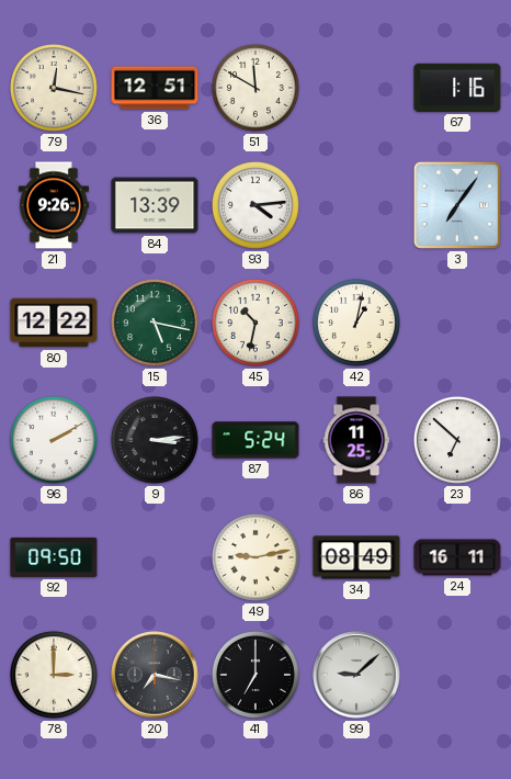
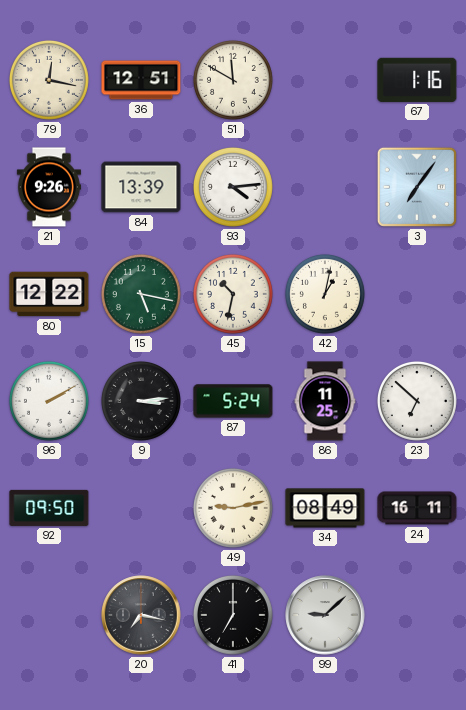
78: 3:00 -> none (54, 675)
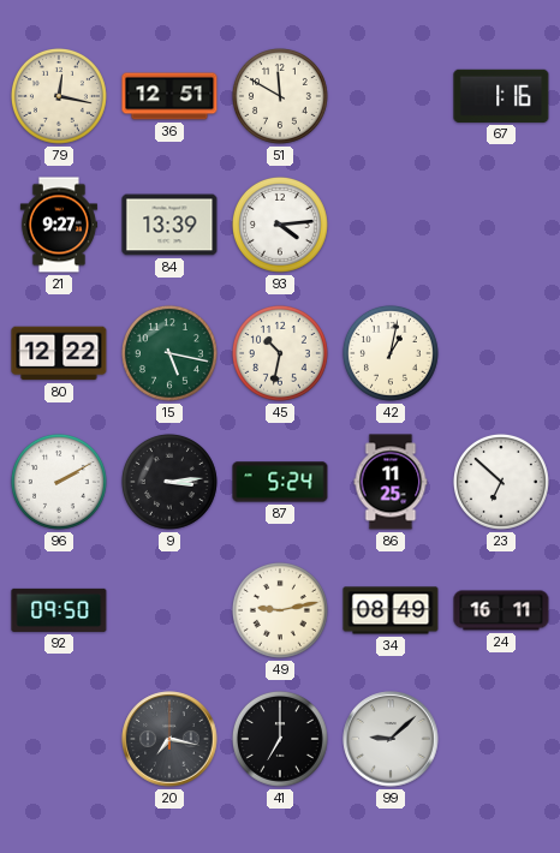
21: 9:26 -> 9:27 (59, 225)
3: 7:06 -> none (417, 187)
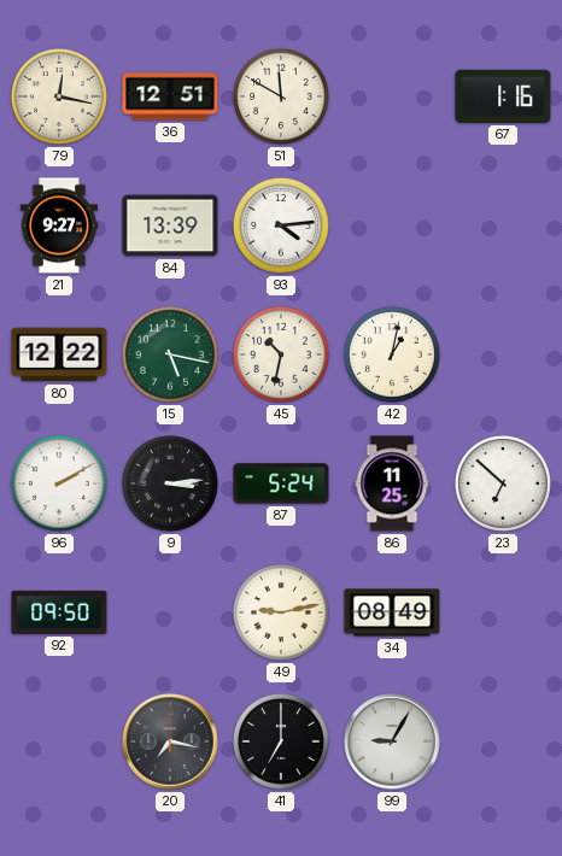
24: 16:11 -> none (501, 610)
99: 9:08 -> 9:05 (392, 741)
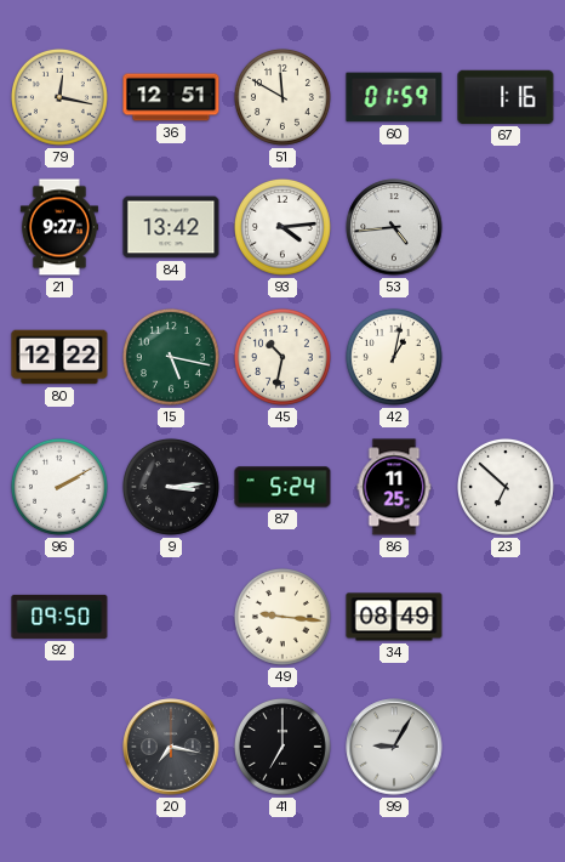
60: none -> 01:59 (394, 97)
84: 13:39 -> 13:42 (171, 227)
53: none -> 4:44 (394, 227)
49: 9:13 -> 9:16 (282, 617)
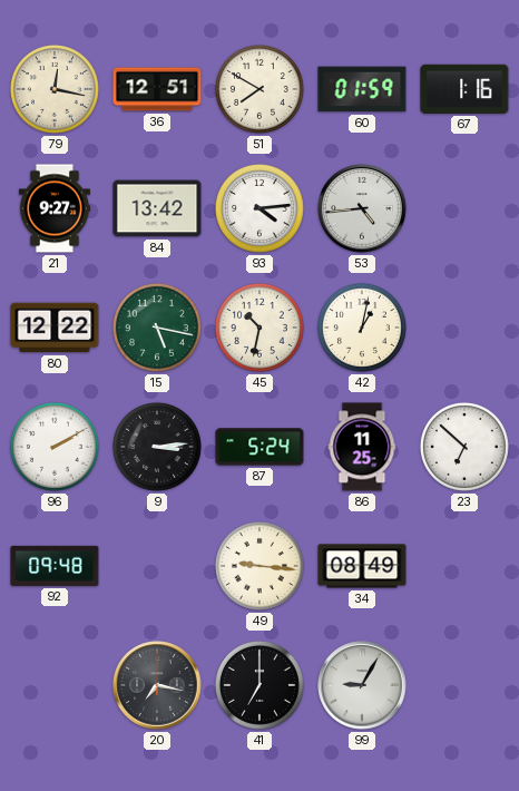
51: 11:50 -> 7:50 (259, 89)
92: 09:50 -> 09:48 (55, 566)
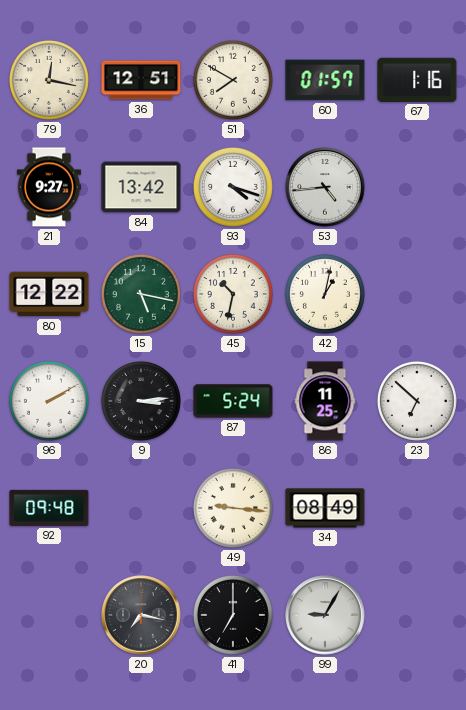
60: 01:59 -> 01:57 (325, 80)
93: 4:14 -> 4:18 (233, 187)
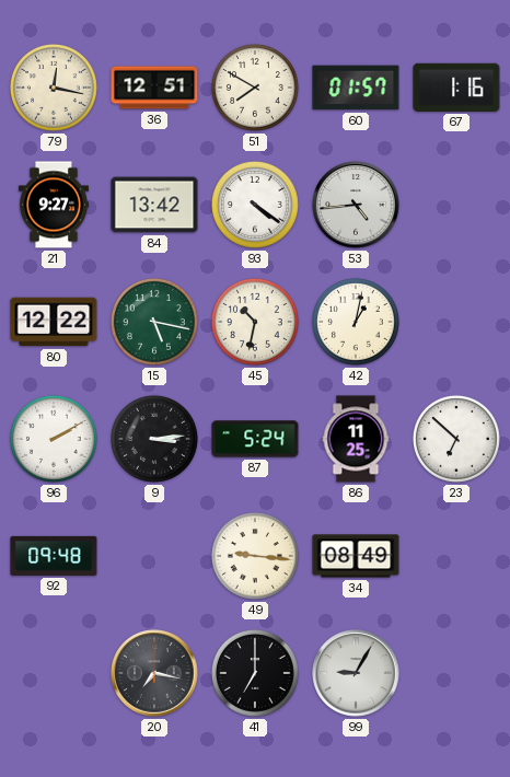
93: 4:18 -> 4:21 (255, 205)
